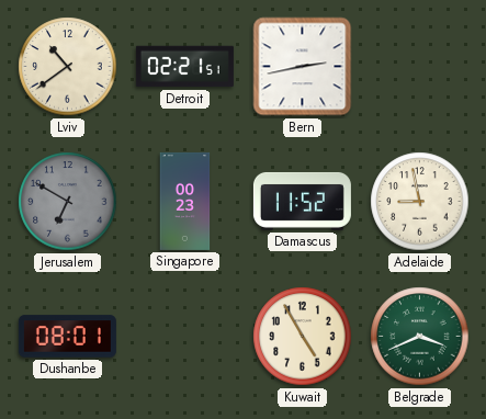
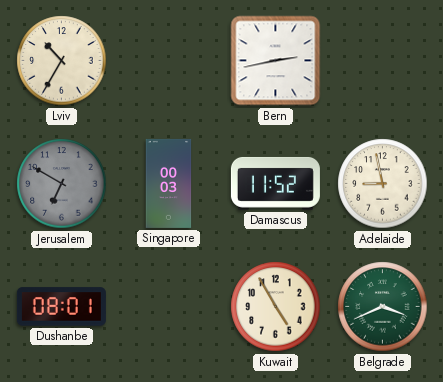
Lviv: 10:39 -> 10:35 (62, 61)
Detroit: 02:21 -> none (184, 67)
Singapore: 00:23 -> 00:03 (169, 183)
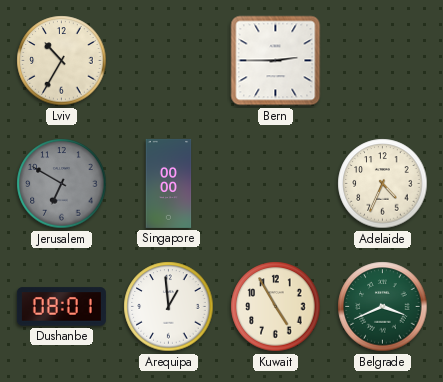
Bern: 2:43 -> 2:45 (276, 61)
Singapore: 00:03 -> 00:00 (169, 183)
Damascus: 11:52 -> none (275, 183)
Adelaide: 8:58 -> 4:34 (383, 184)
Arequipa: none -> 12:59 (169, 307)
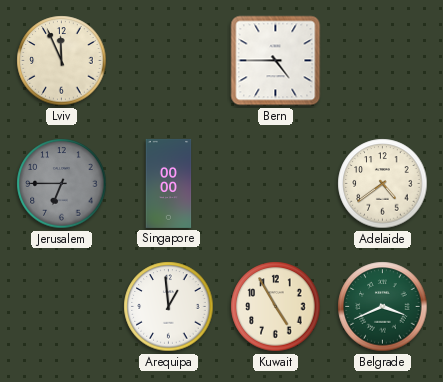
Lviv: 10:35 -> 11:56 (62, 61)
Bern: 2:45 -> 4:45 (276, 61)
Jerusalem: 6:50 -> 6:45 (62, 184)
Adelaide: 4:34 -> 4:39 (383, 184)
Dushanbe: 08:01 -> none (61, 307)
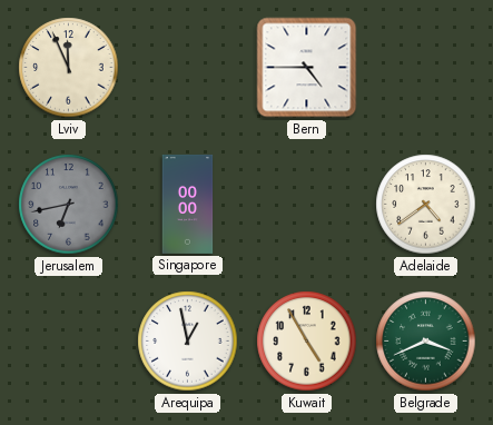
Jerusalem: 6:45 -> 6:43 (69, 205)
Arequipa: 12:59 -> 12:58 (188, 342)
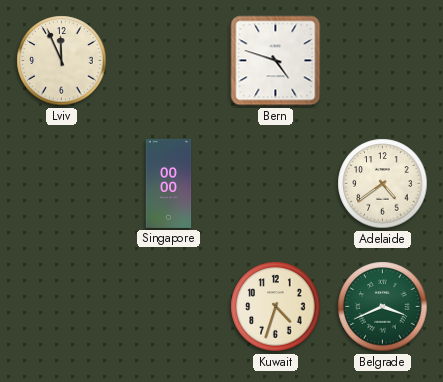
Bern: 4:45 -> 4:48 (276, 61)
Jerusalem: 6:43 -> none (69, 205)
Arequipa: 12:58 -> none (188, 342)
Kuwait: 4:55 -> 4:33 (276, 307)
